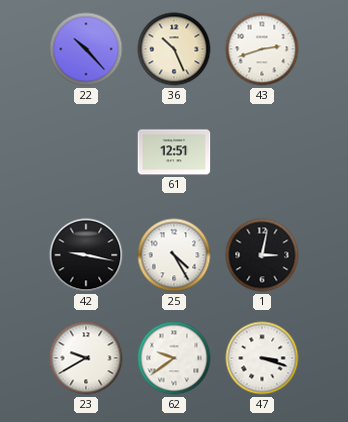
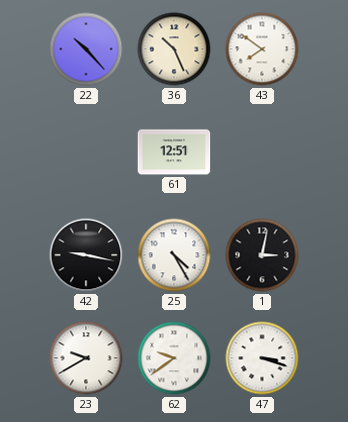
43: 2:42 -> 7:51 (262, 49)
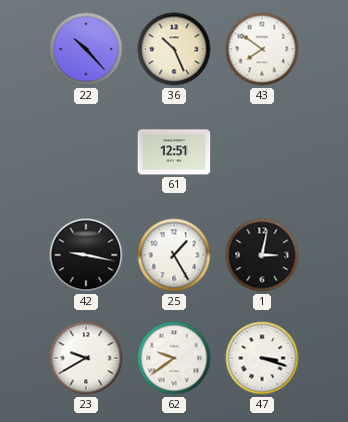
25: 4:25 -> 1:25 (174, 255)
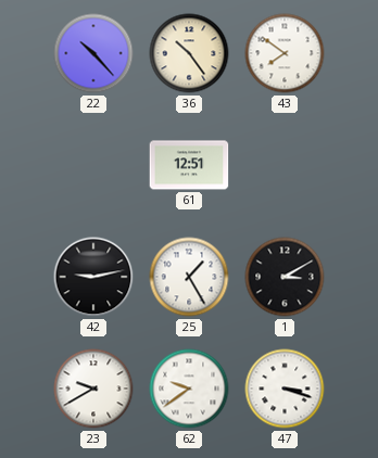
36: 10:26 -> 10:24 (189, 53)
42: 9:17 -> 9:13 (93, 277)
1: 3:02 -> 3:10 (285, 277)
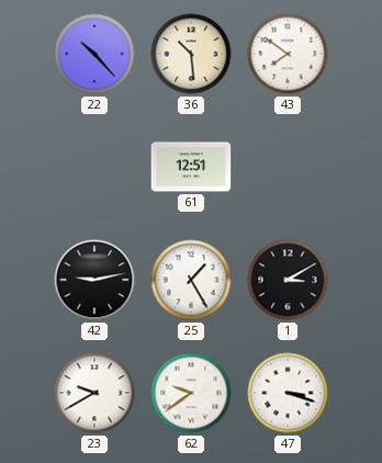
36: 10:24 -> 10:29 (191, 54)
